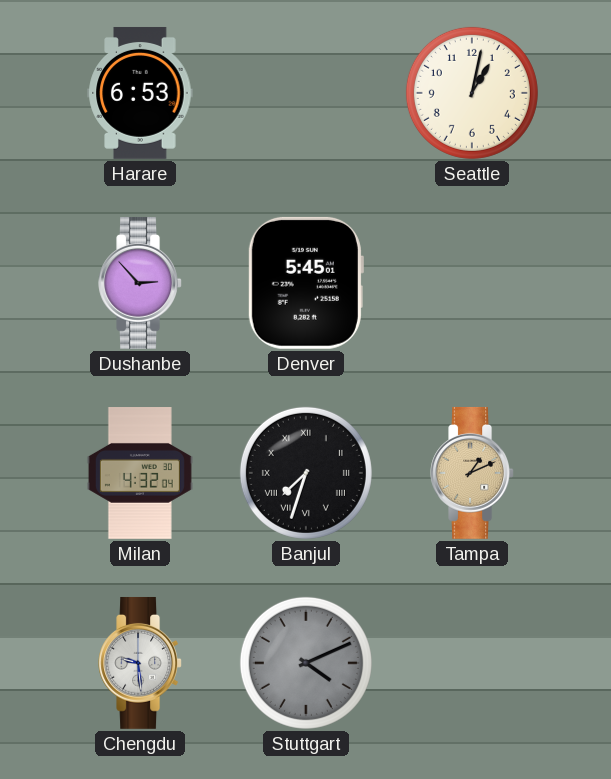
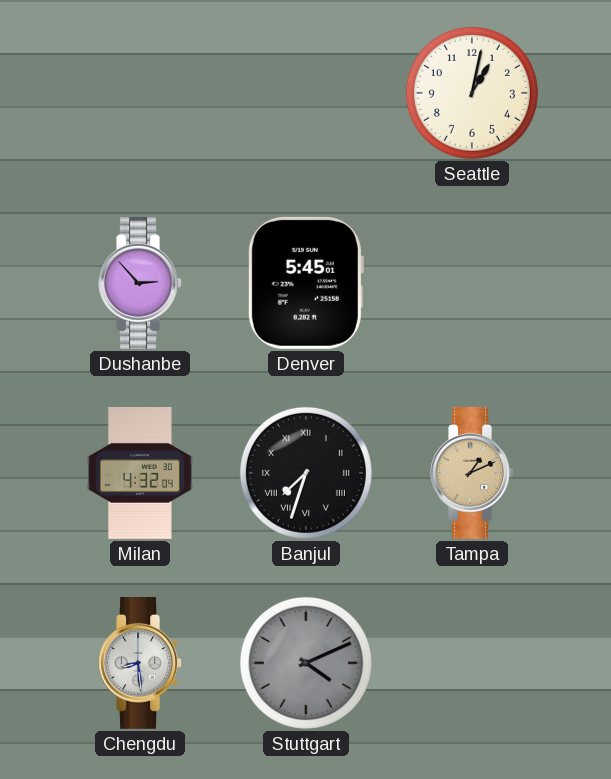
Harare: 6:53 -> none (140, 93)
Chengdu: 9:29 -> 8:29 (140, 663)
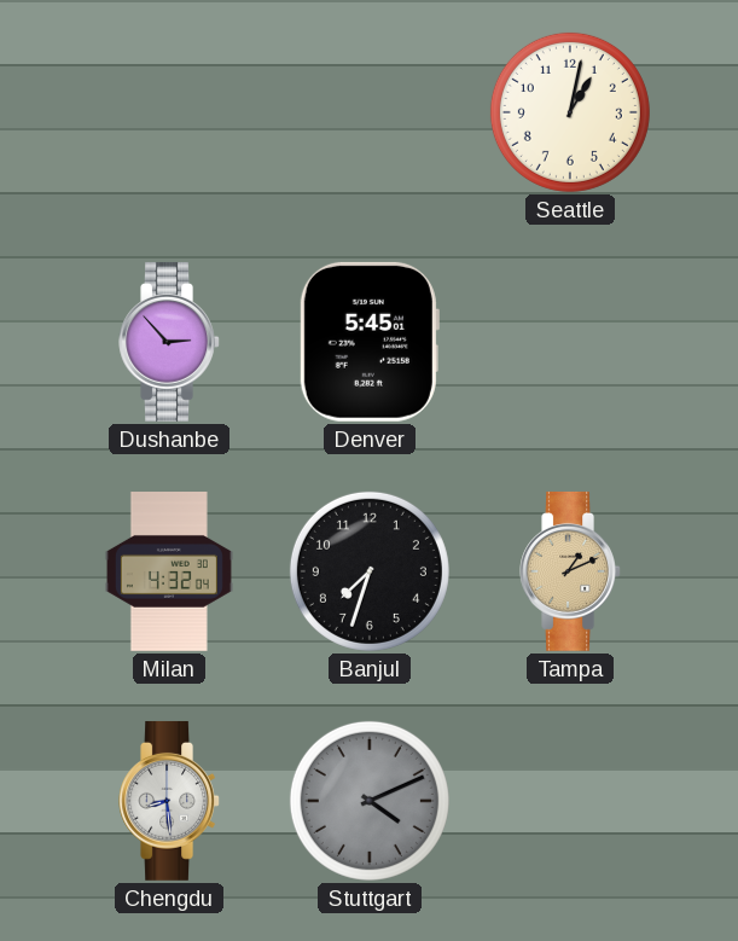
Banjul numerals: Roman -> Arabic (370, 571)
